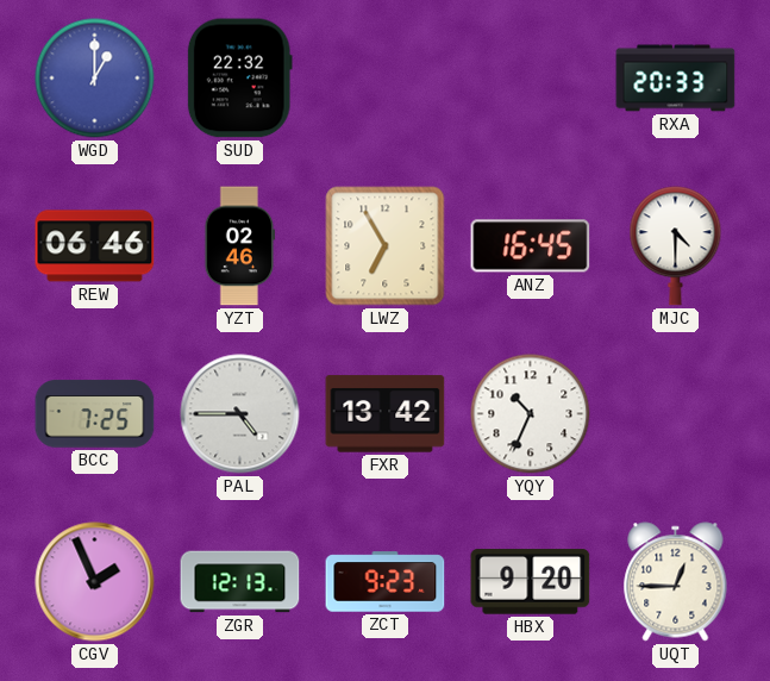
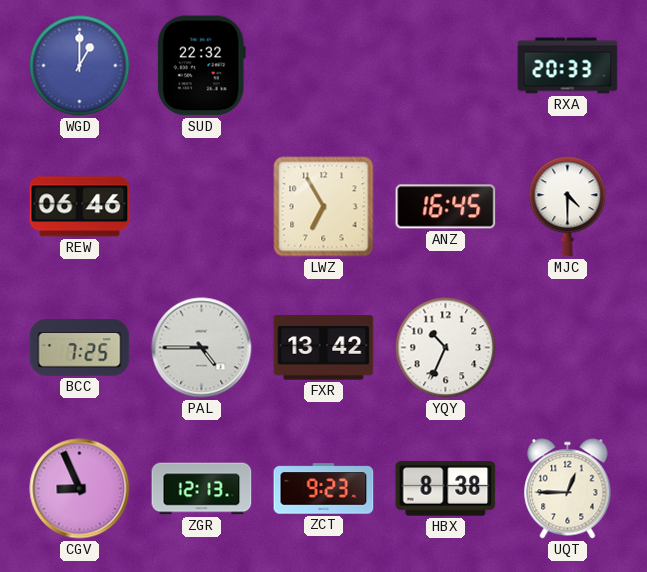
YZT: 02:46 -> none (240, 246)
CGV: 1:56 -> 8:56 (80, 489)
HBX: 9:20 -> 8:38 (446, 489)
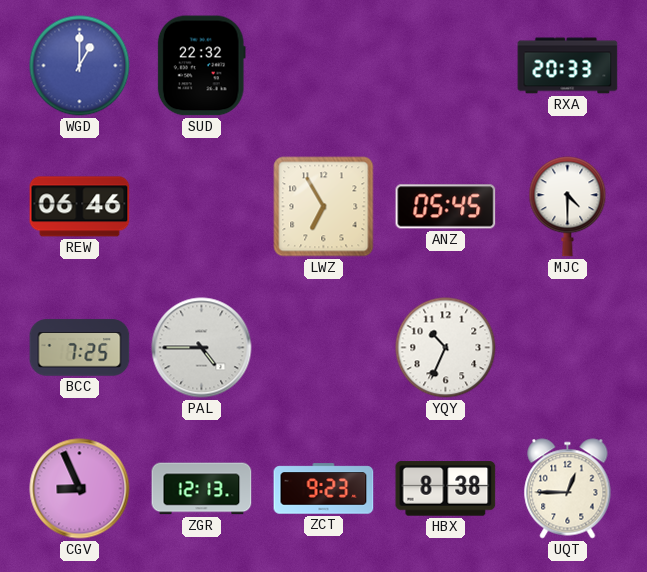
ANZ: 16:45 -> 05:45 (446, 207)
FXR: 13:42 -> none (324, 348)
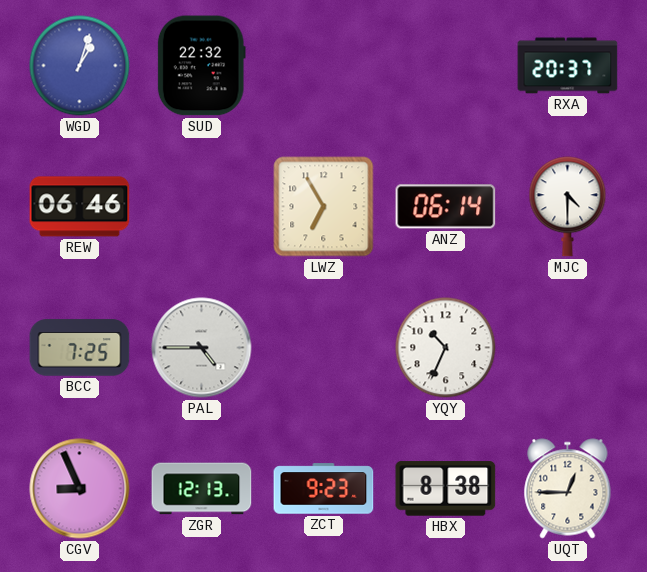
WGD: 1:00 -> 1:03 (80, 66)
RXA: 20:33 -> 20:37 (568, 66)
ANZ: 05:45 -> 06:14 (446, 207)
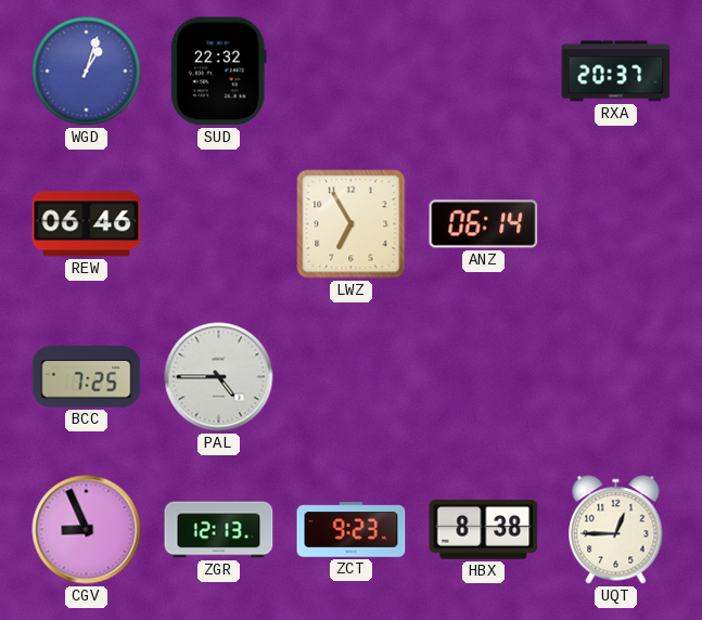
MJC: 4:30 -> none (568, 207)
YQY: 10:34 -> none (446, 348)
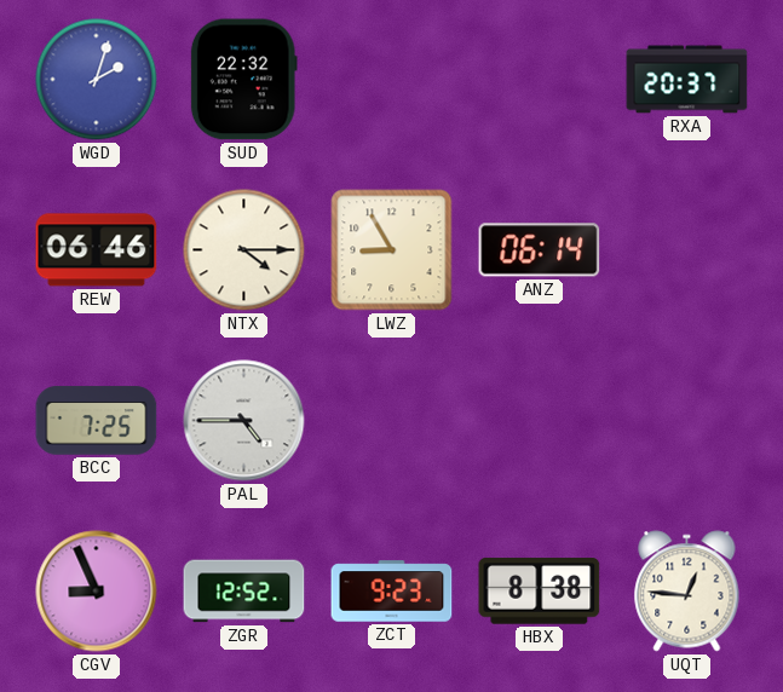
WGD: 1:03 -> 2:03 (97, 80)
NTX: none -> 4:15 (244, 250)
LWZ: 6:55 -> 8:55 (392, 250)
ZGR: 12:13 -> 12:52 (244, 592)
UQT: 12:45 -> 12:46 (687, 592)
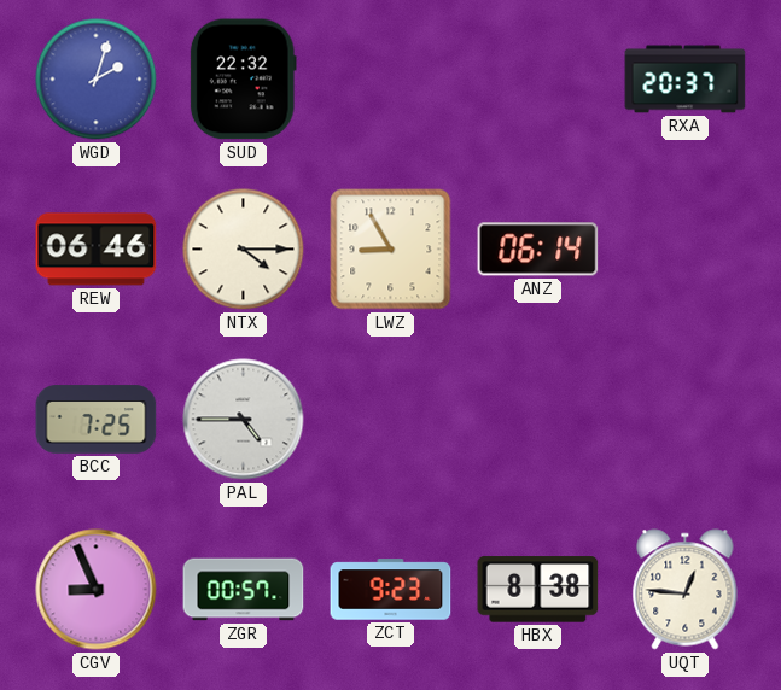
ZGR: 12:52 -> 00:57 (244, 590)
